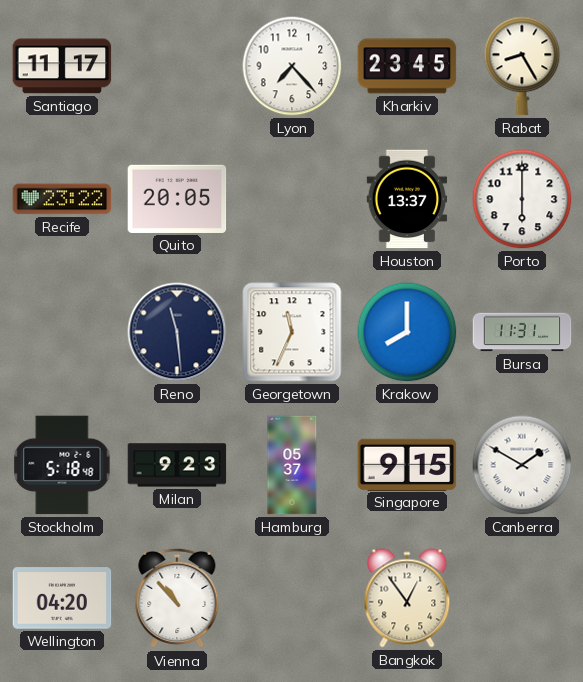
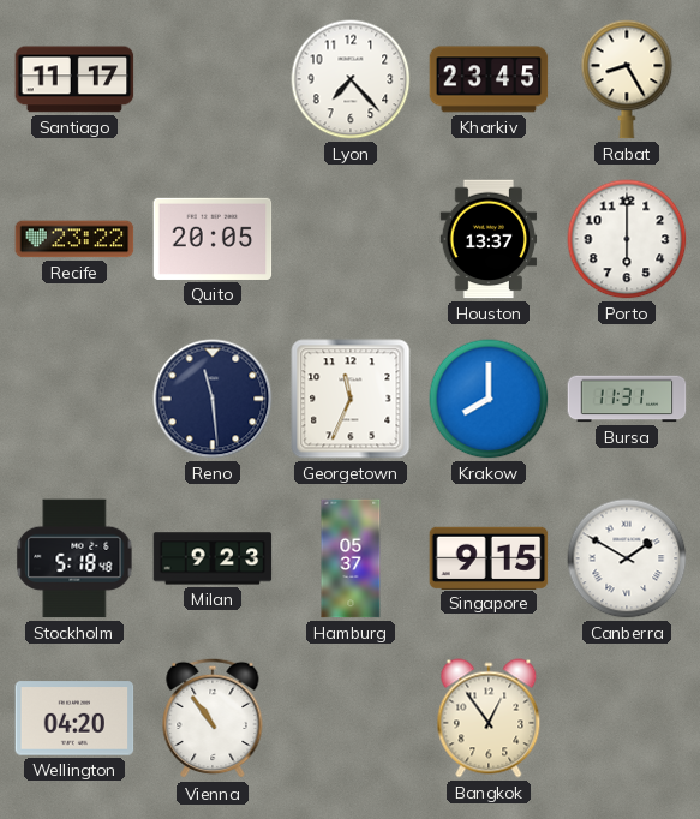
Vienna: 10:53 -> 10:54 (213, 718)
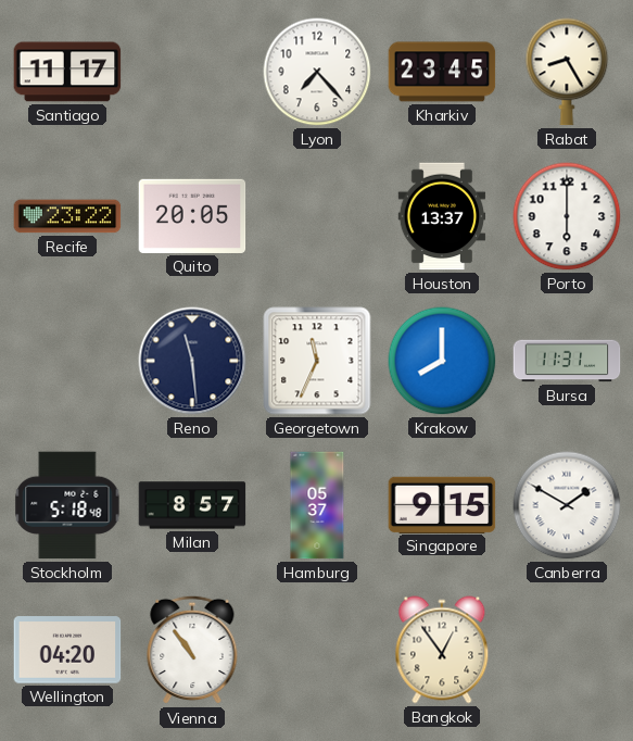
Milan: 9:23 -> 8:57 (192, 505)
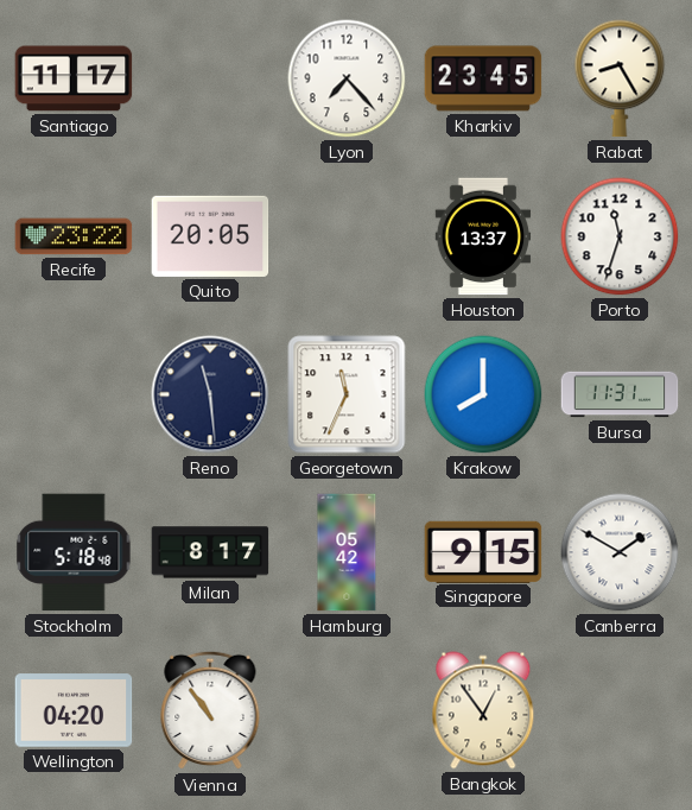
Porto: 6:00 -> 11:33 (620, 236)
Milan: 8:57 -> 8:17 (210, 552)
Hamburg: 05:37 -> 05:42 (347, 552)
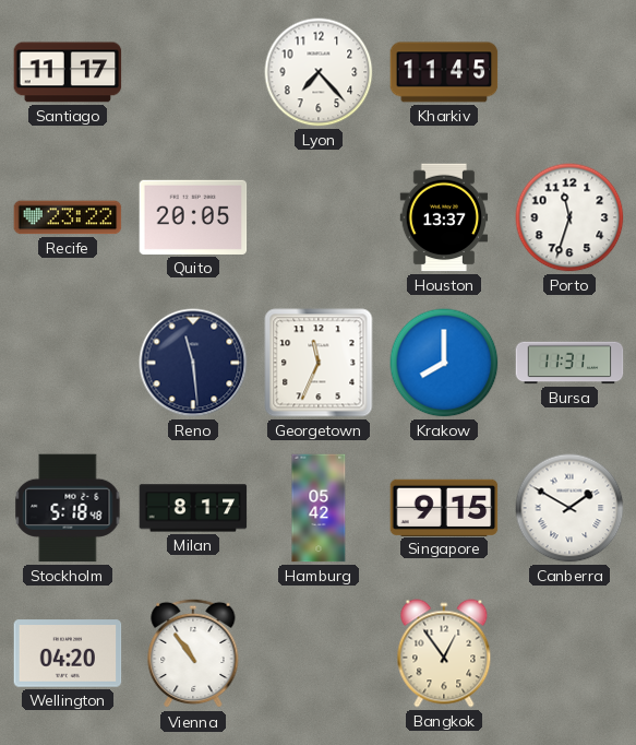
Kharkiv: 23:45 -> 11:45 (444, 72)
Rabat: 8:25 -> none (620, 78)
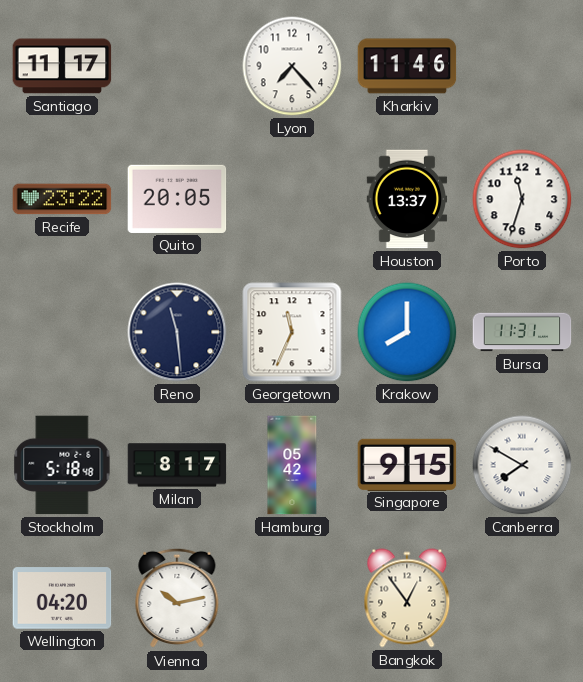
Kharkiv: 11:45 -> 11:46 (407, 66)
Canberra: 1:50 -> 7:50 (522, 465)
Vienna: 10:54 -> 10:13 (177, 598)
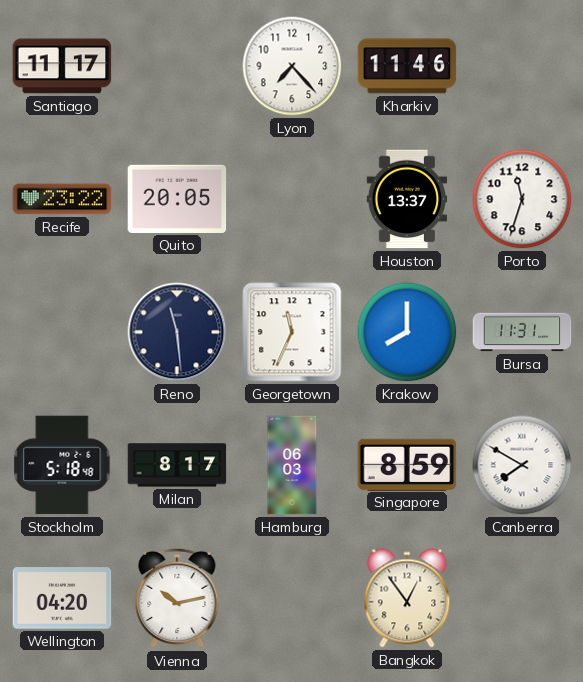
Hamburg: 05:42 -> 06:03 (292, 465)
Singapore: 9:15 -> 8:59 (407, 464)
